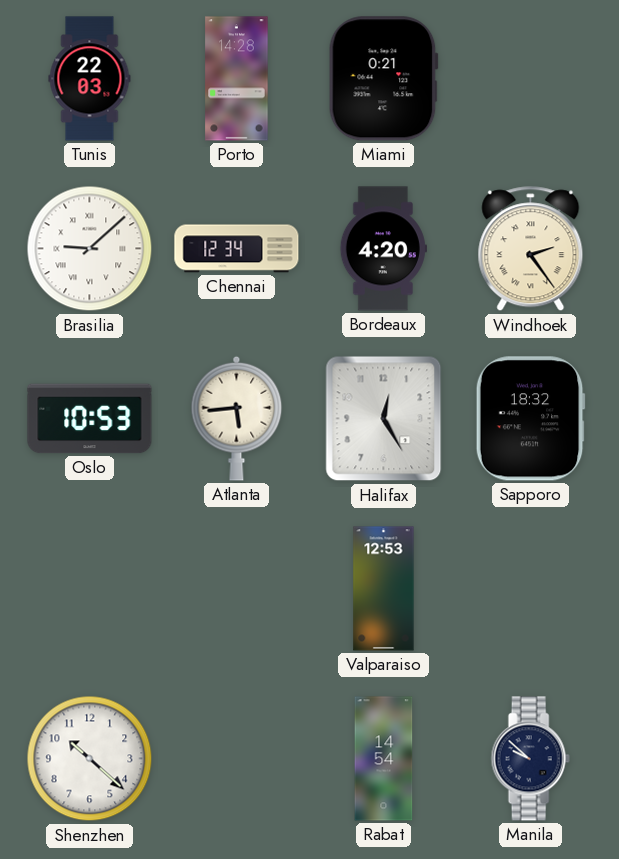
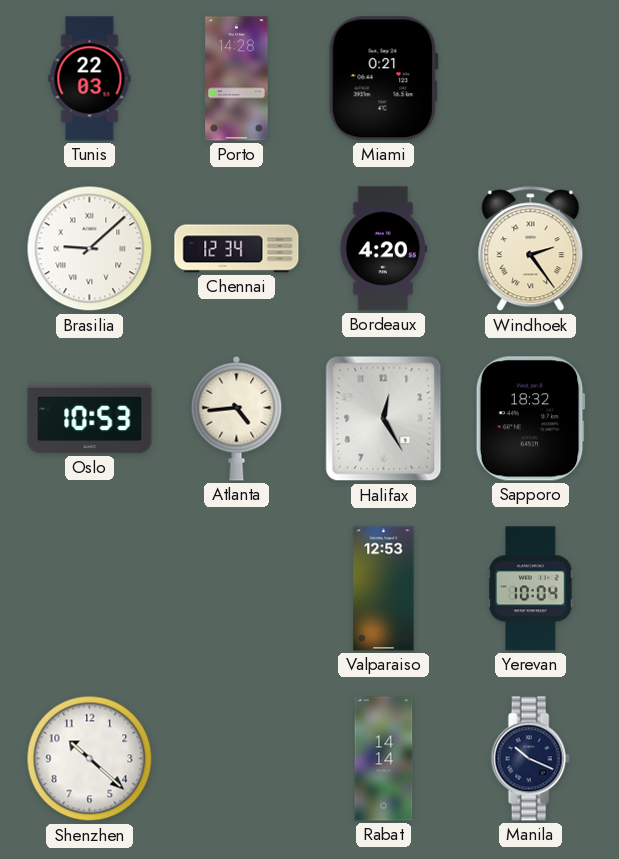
Atlanta: 5:44 -> 4:44 (237, 418)
Yerevan: none -> 10:04 (531, 589)
Rabat: 14:54 -> 14:14 (384, 759)
Manila: 9:52 -> 10:19 (530, 759)
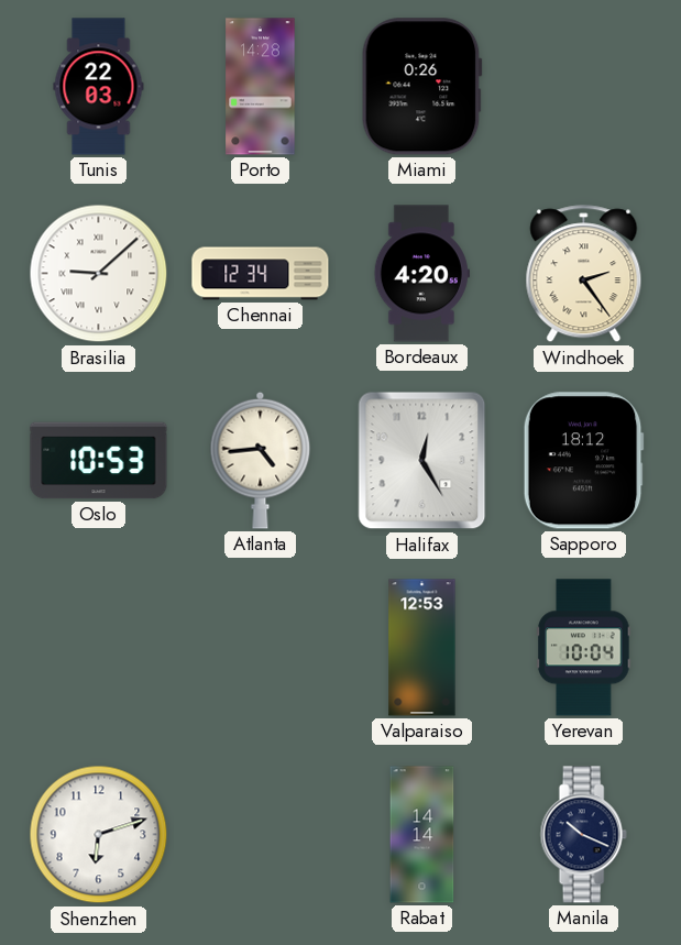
Miami: 0:21 -> 0:26 (421, 87)
Sapporo: 18:32 -> 18:12 (583, 461)
Shenzhen: 10:22 -> 6:12 (99, 835)
